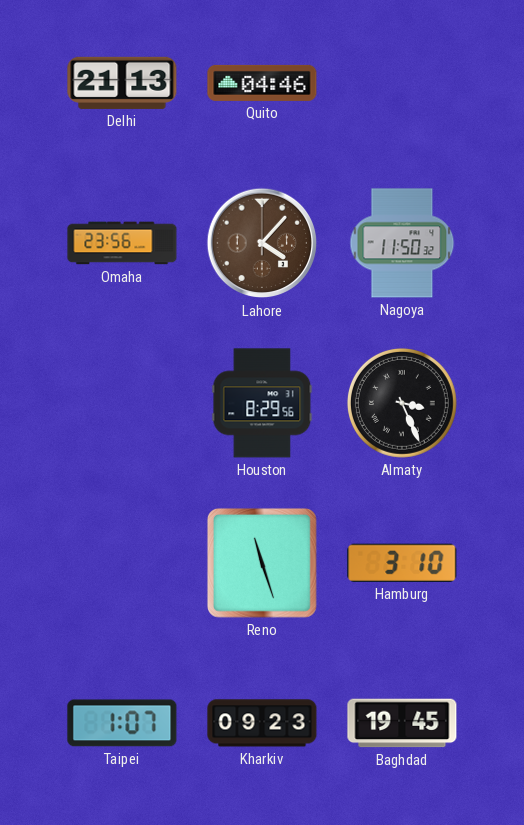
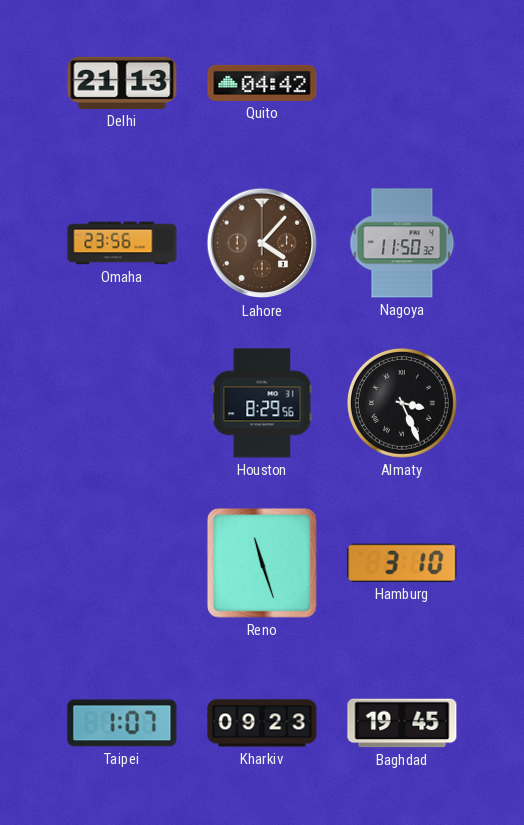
Quito: 04:46 -> 04:42 (262, 83)
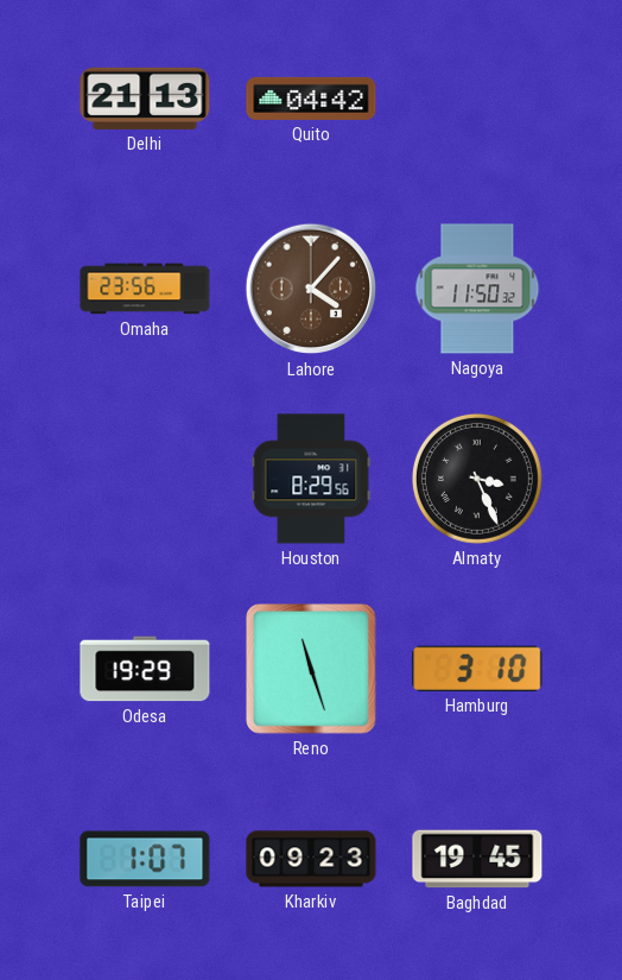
Odesa: none -> 19:29 (145, 669)
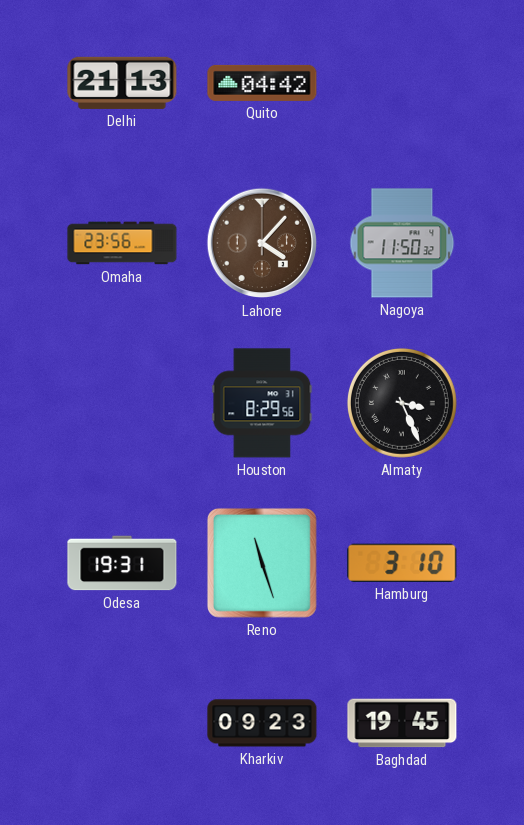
Odesa: 19:29 -> 19:31 (122, 563)
Taipei: 1:07 -> none (145, 859)
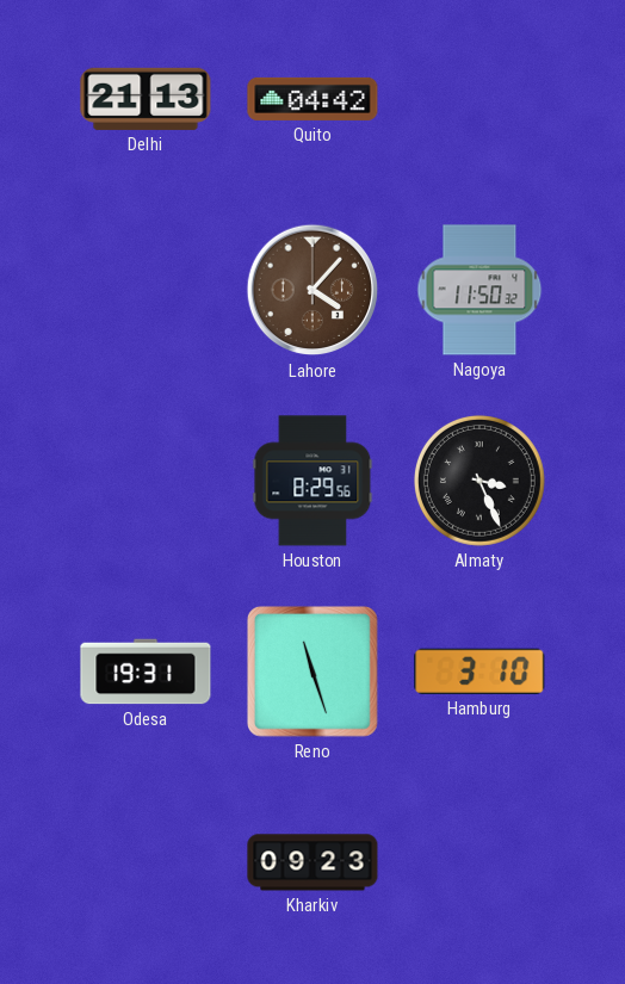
Omaha: 23:56 -> none (122, 243)
Baghdad: 19:45 -> none (402, 723)
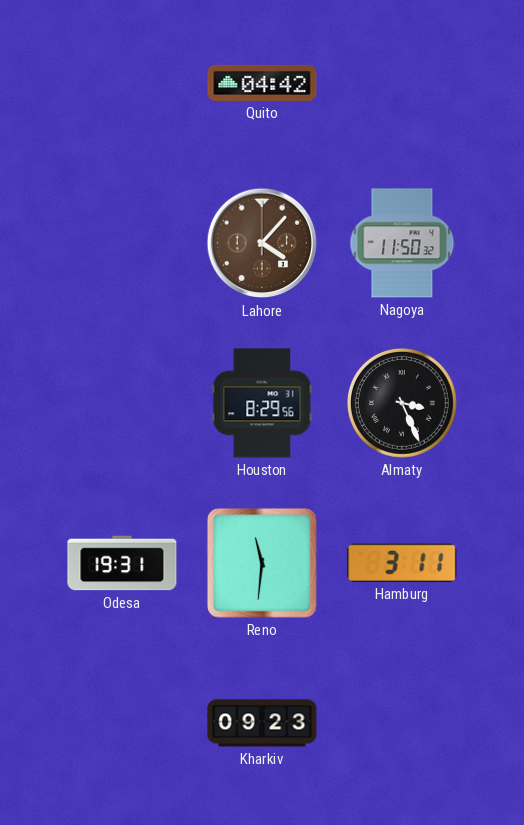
Delhi: 21:13 -> none (146, 99)
Reno: 11:27 -> 11:31 (262, 563)
Hamburg: 3:10 -> 3:11 (402, 563)
